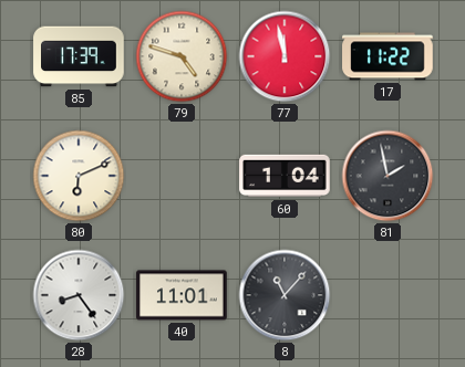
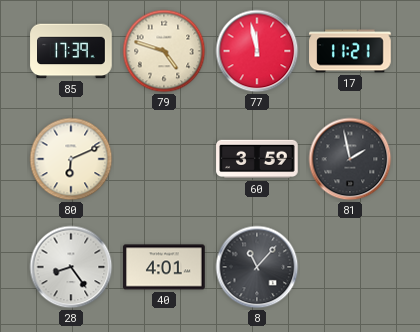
17: 11:22 -> 11:21 (350, 51)
60: 1:04 -> 3:59 (257, 159)
40: 11:01 -> 4:01 (164, 267)
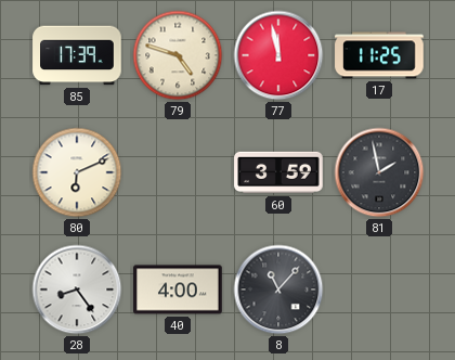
17: 11:21 -> 11:25 (379, 55)
40: 4:01 -> 4:00 (178, 290)
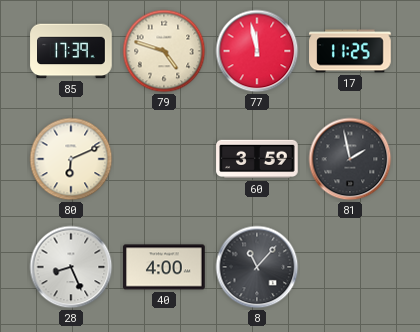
28: 8:24 -> 8:26 (71, 267)
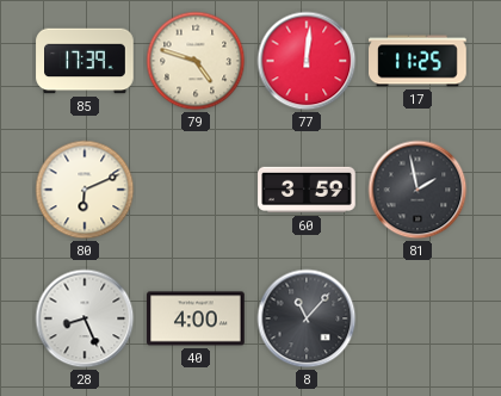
77: 11:58 -> 12:01 (307, 61)
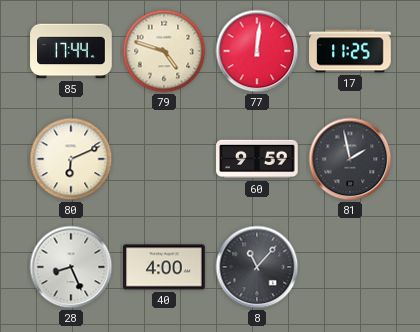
85: 17:39 -> 17:44 (71, 51)
60: 3:59 -> 9:59 (257, 159)
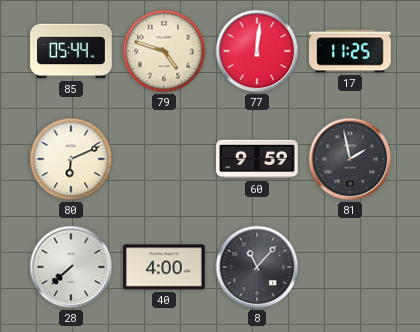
85: 17:44 -> 05:44 (71, 51)
28: 8:26 -> 7:38 (71, 267)
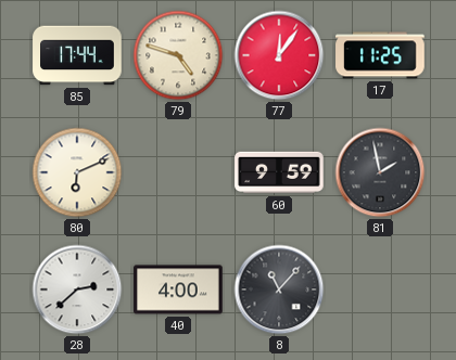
85: 05:44 -> 17:44 (77, 55)
77: 12:01 -> 12:06 (279, 55)
28: 7:38 -> 2:38 (77, 290)
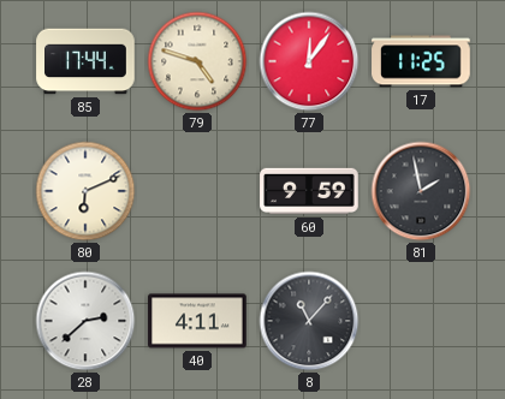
40: 4:00 -> 4:11 (197, 321)
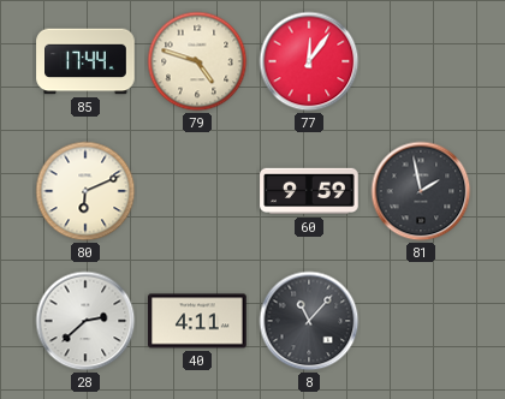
17: 11:25 -> none (421, 61)
